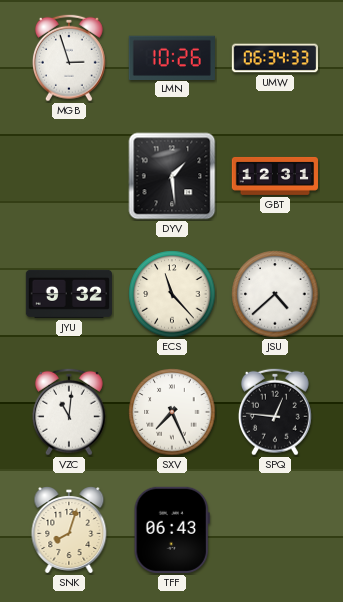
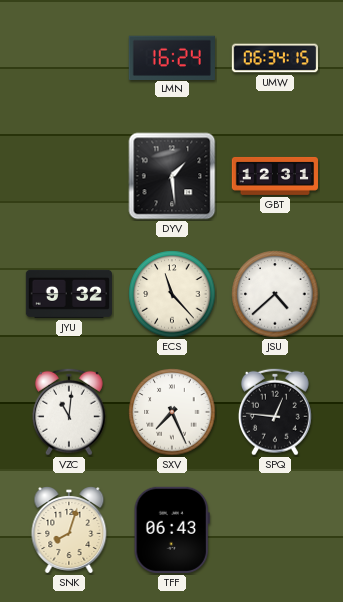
MGB: 2:57 -> none (69, 58)
LMN: 10:26 -> 16:24 (172, 57)
UMW: 06:34:33 -> 06:34:15 (274, 58)
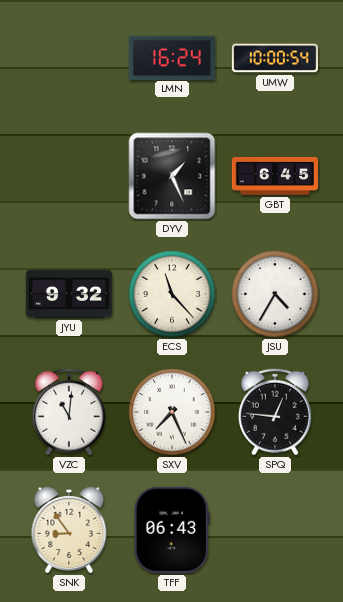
UMW: 06:34 -> 10:00 (274, 58)
DYV: 1:29 -> 1:26 (172, 176)
GBT: 12:31 -> 6:45 (274, 176)
JSU: 4:38 -> 4:35 (275, 294)
SNK: 8:03 -> 8:54 (69, 530)
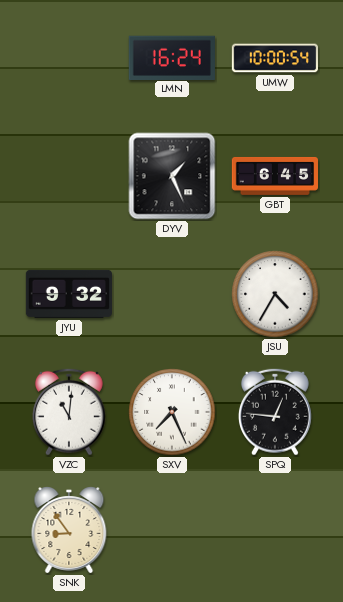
ECS: 11:23 -> none (172, 294)
TFF: 06:43 -> none (172, 530)
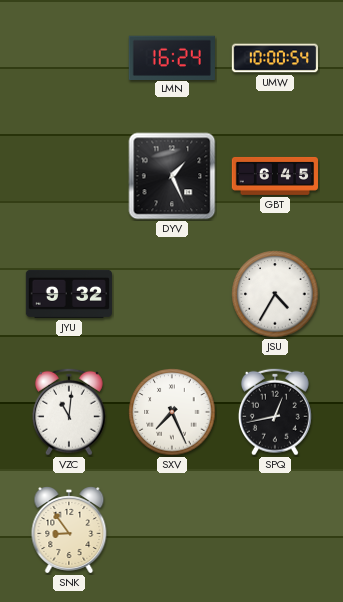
SPQ: 12:46 -> 12:43 (275, 412)
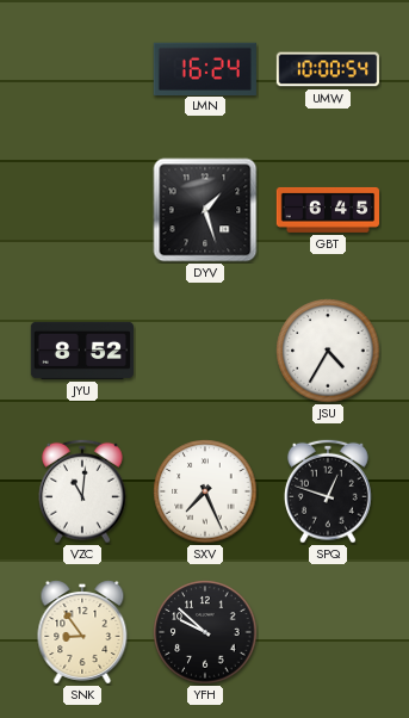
DYV: 1:26 -> 1:27 (205, 210)
JYU: 9:32 -> 8:52 (81, 351)
SPQ: 12:43 -> 12:48 (328, 491)
YFH: none -> 9:52 (205, 632)
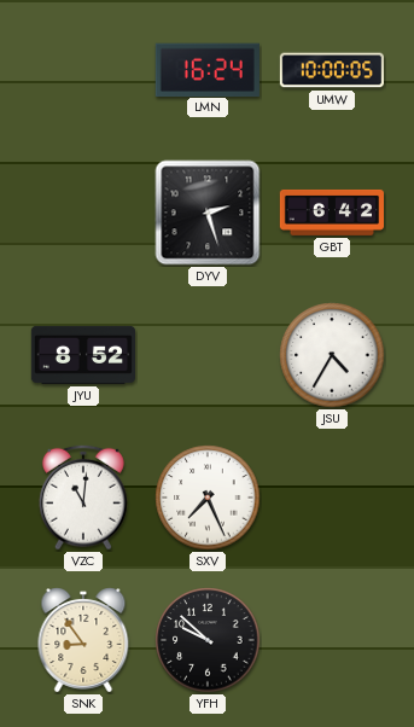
UMW: 10:00:54 -> 10:00:05 (331, 70)
DYV: 1:27 -> 2:27 (208, 213)
GBT: 6:45 -> 6:42 (331, 213)
SPQ: 12:48 -> none (328, 491)
